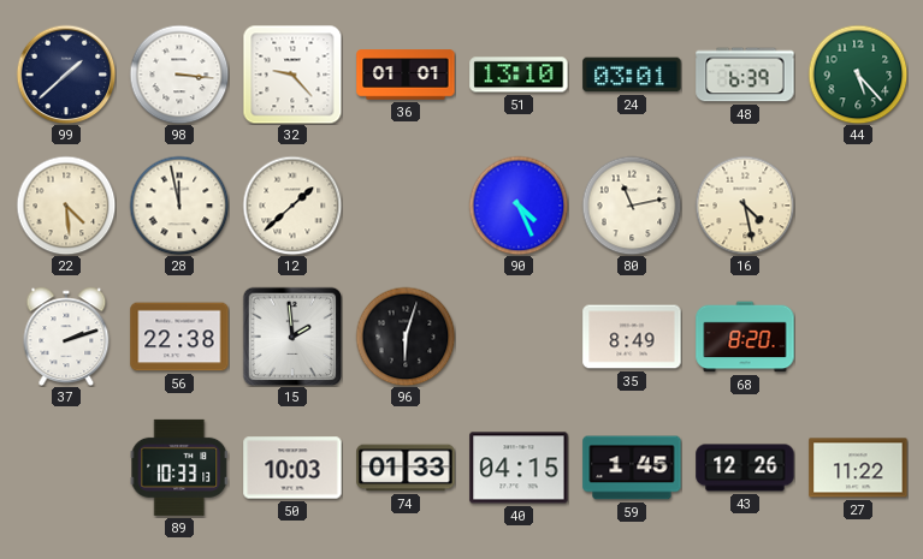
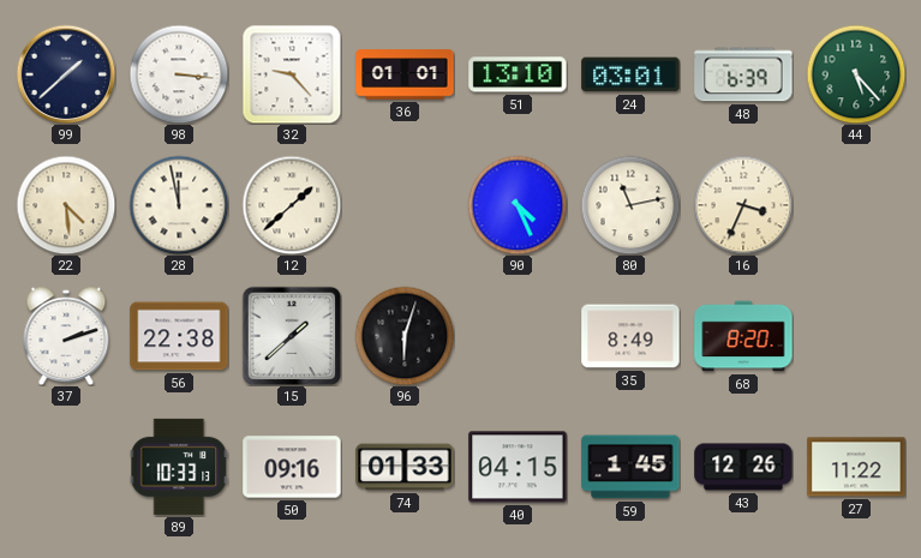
16: 4:28 -> 3:34 (743, 205)
15: 1:59 -> 1:38 (292, 336)
50: 10:03 -> 09:16 (292, 467)
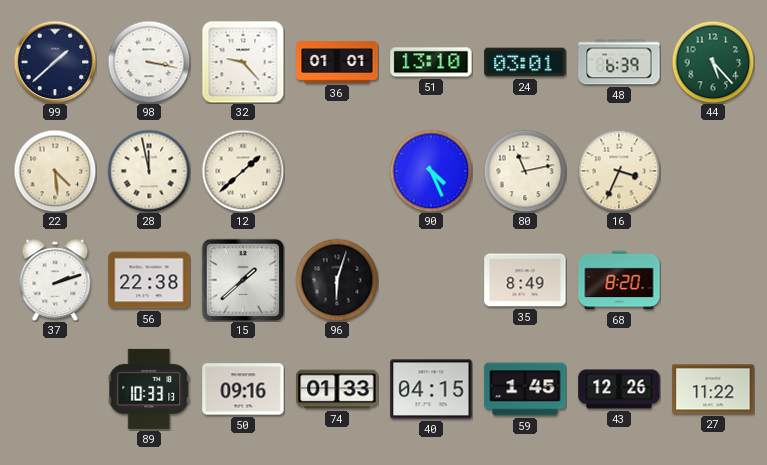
98: 3:16 -> 3:17 (149, 62)
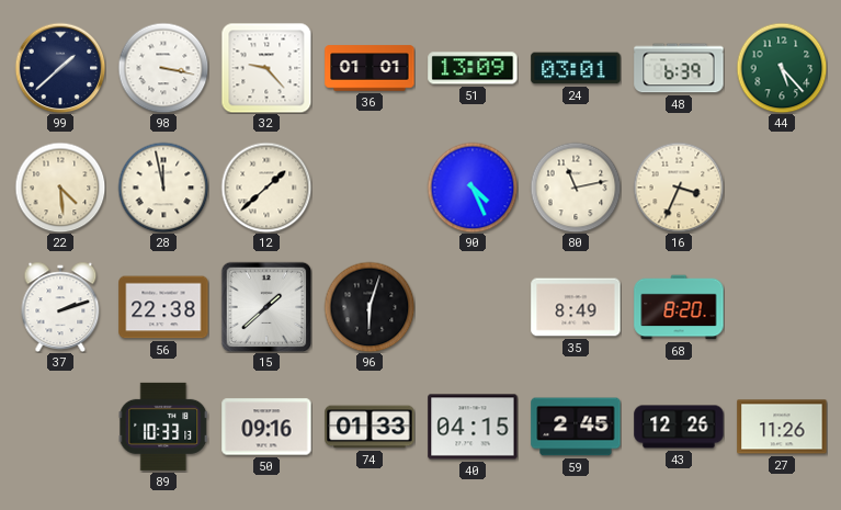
51: 13:10 -> 13:09 (473, 68)
59: 1:45 -> 2:45 (576, 427)
27: 11:22 -> 11:26 (782, 427)
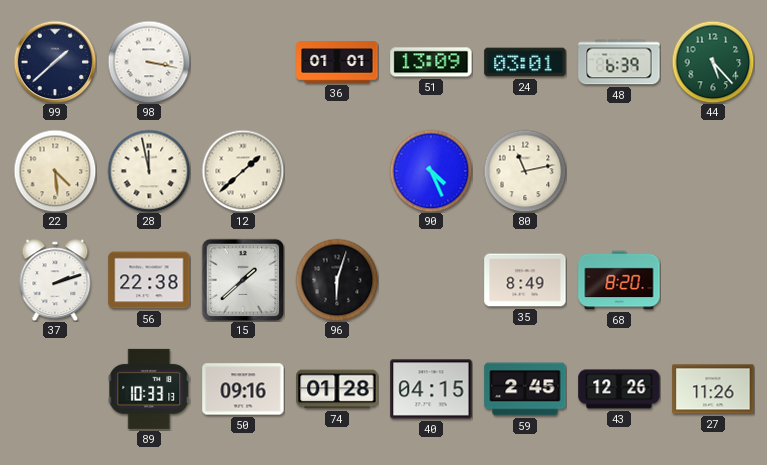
32: 9:23 -> none (266, 68)
16: 3:34 -> none (679, 188)
74: 01:33 -> 01:28 (337, 389)
